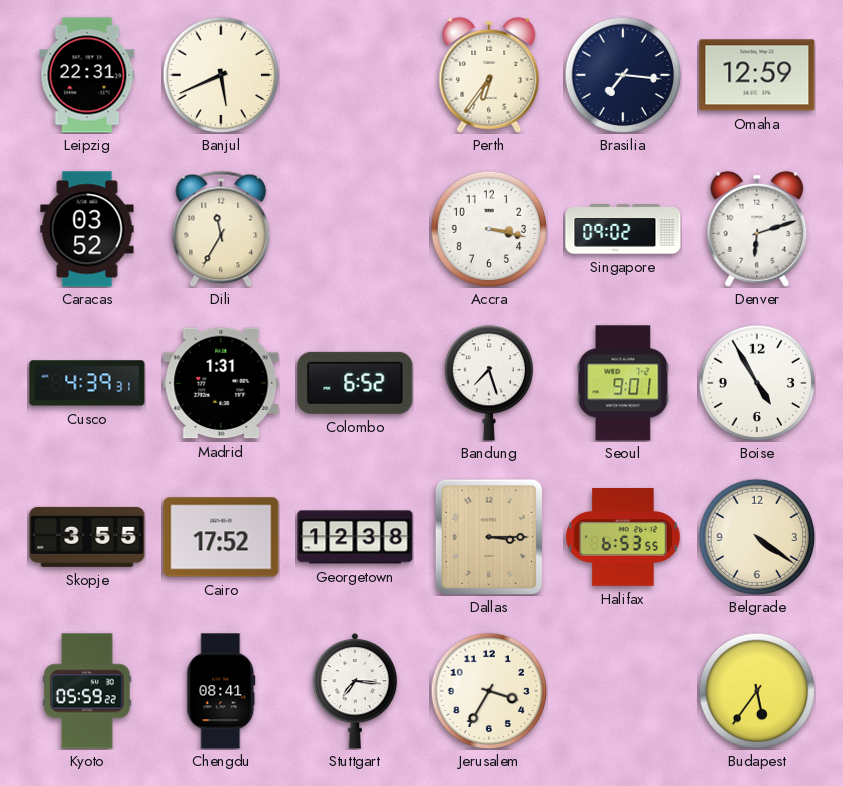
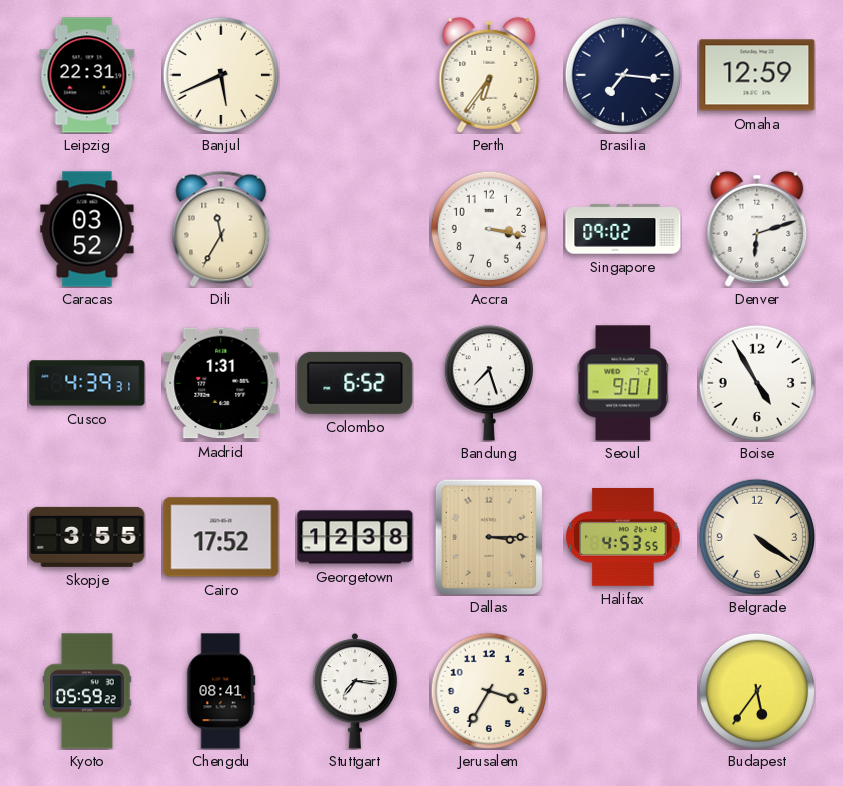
Halifax: 6:53 -> 4:53 (623, 537)
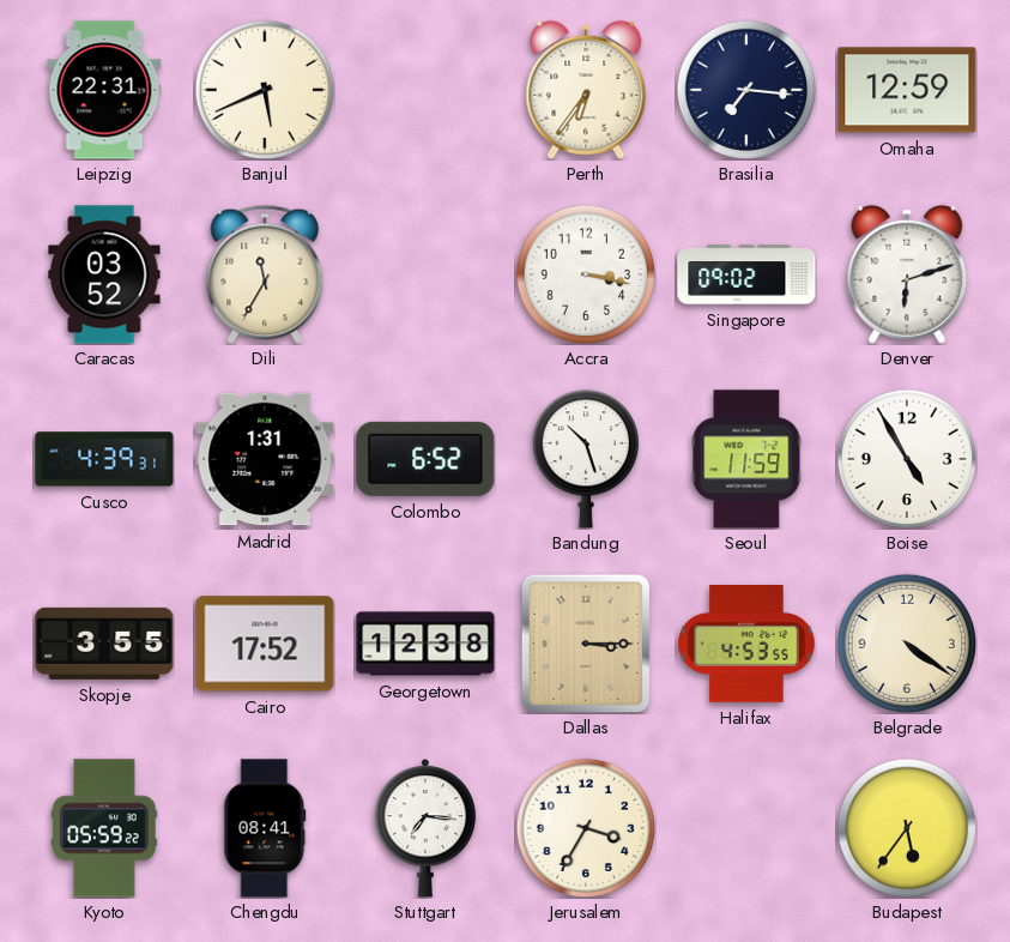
Bandung: 7:27 -> 10:27 (585, 459)
Seoul: 9:01 -> 11:59 (746, 459)
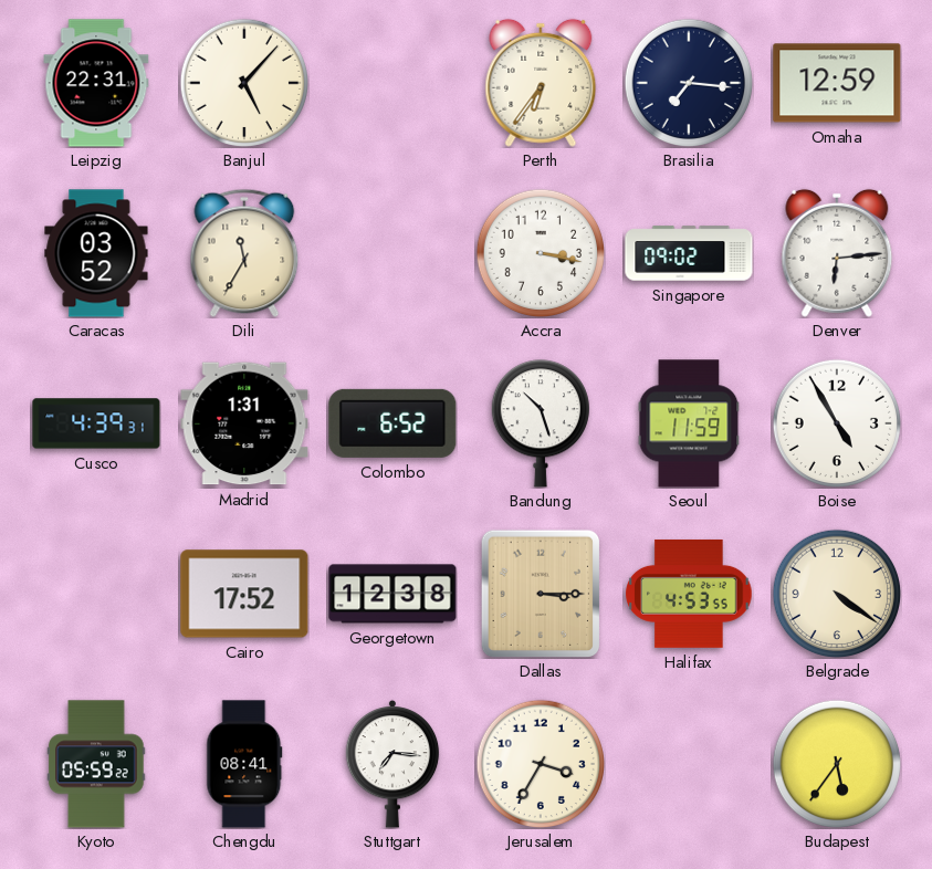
Banjul: 5:41 -> 5:07 (244, 83)
Denver: 6:12 -> 6:14 (837, 253)
Skopje: 3:55 -> none (104, 644)
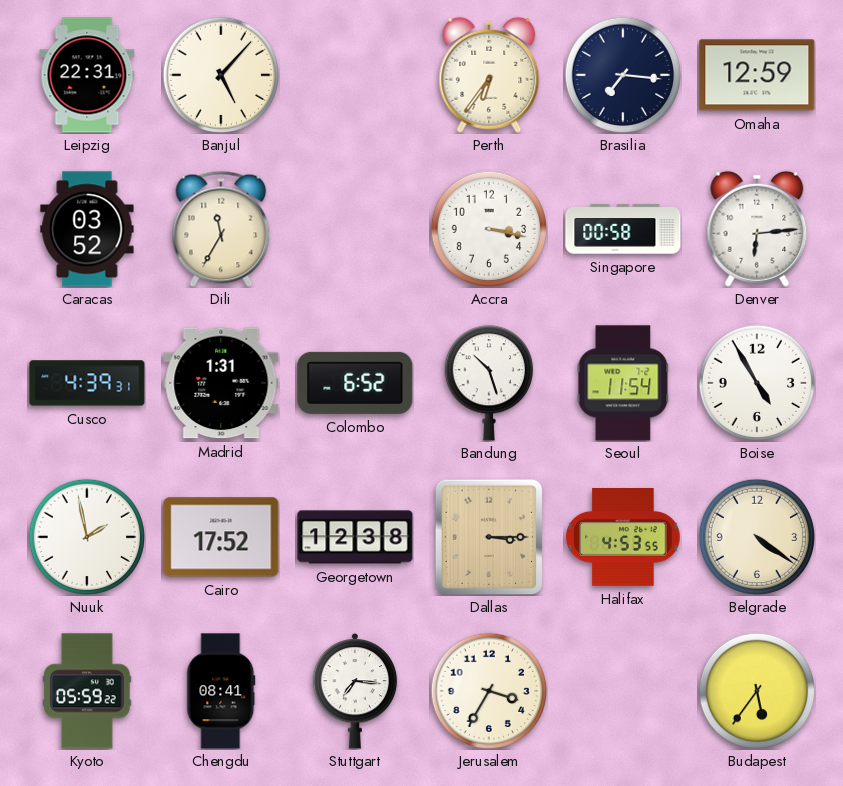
Singapore: 09:02 -> 00:58 (623, 229)
Seoul: 11:59 -> 11:54 (623, 383)
Nuuk: none -> 1:58 (87, 537)
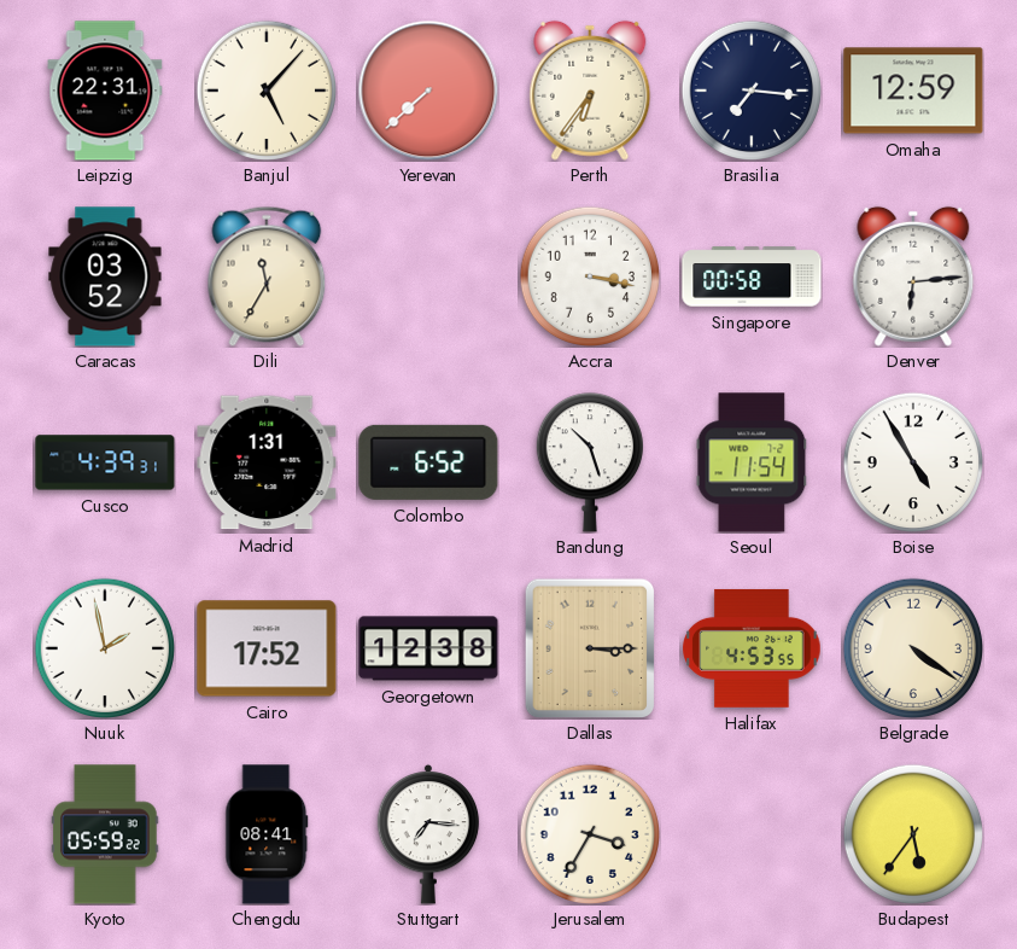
Yerevan: none -> 7:38 (428, 91)
